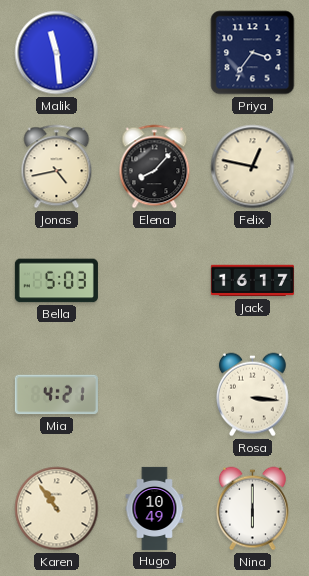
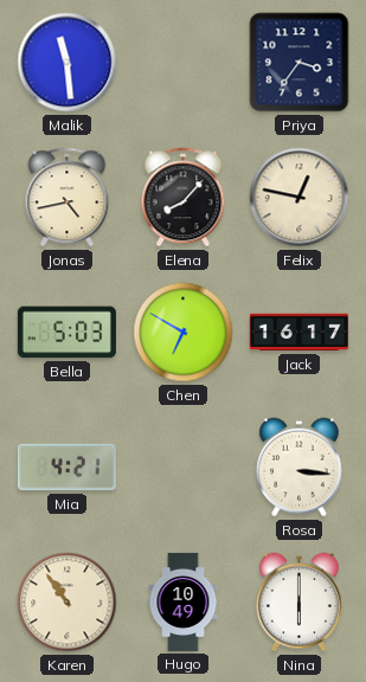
Chen: none -> 6:50 (184, 333)
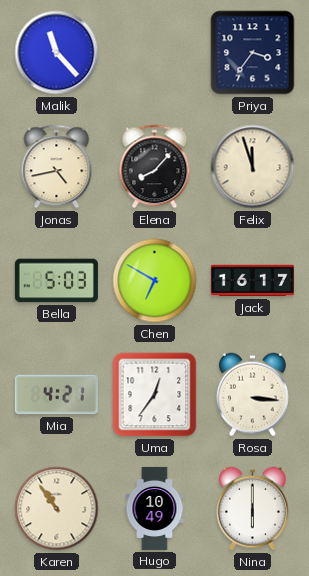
Malik: 11:29 -> 11:23 (57, 53)
Felix: 12:47 -> 11:57 (253, 167)
Uma: none -> 12:36 (155, 395)
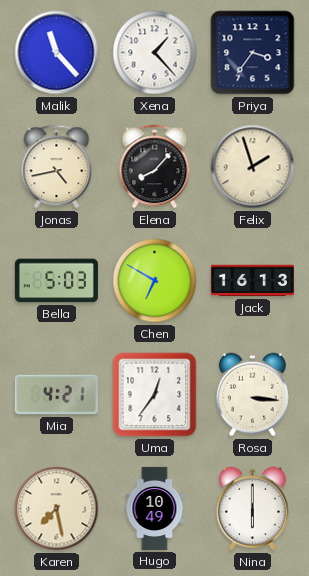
Xena: none -> 1:23 (155, 53)
Felix: 11:57 -> 1:57 (253, 167)
Jack: 16:17 -> 16:13 (252, 281)
Karen: 10:54 -> 7:28 (57, 509)
